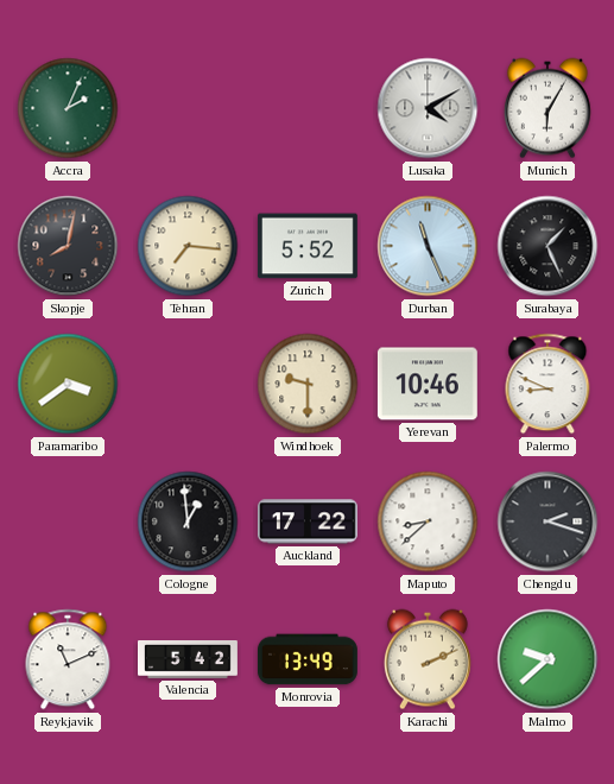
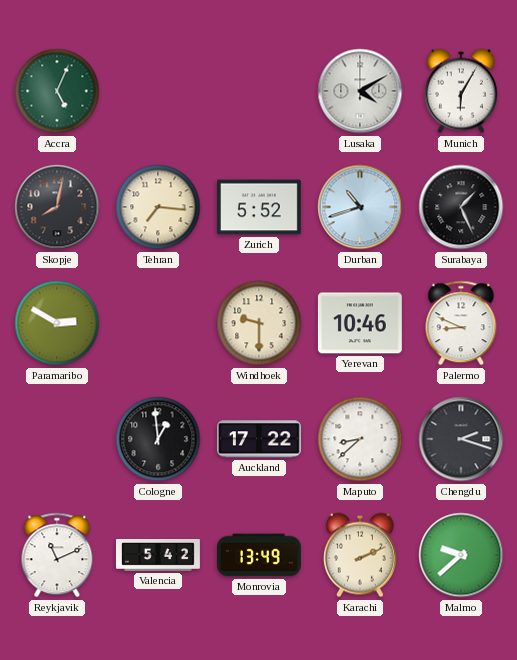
Accra: 2:04 -> 5:04 (57, 91)
Durban: 11:26 -> 10:42 (360, 207)
Paramaribo: 3:39 -> 2:50 (57, 323)
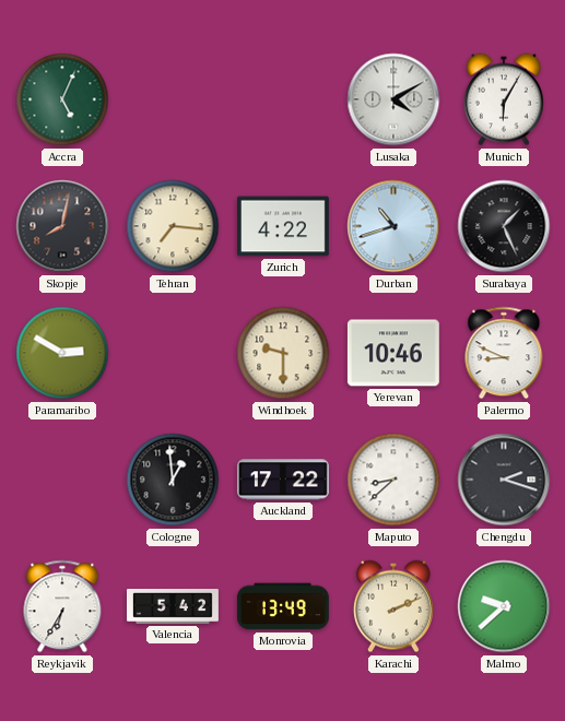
Zurich: 5:52 -> 4:22 (283, 226)
Reykjavik: 11:11 -> 6:35 (62, 606)
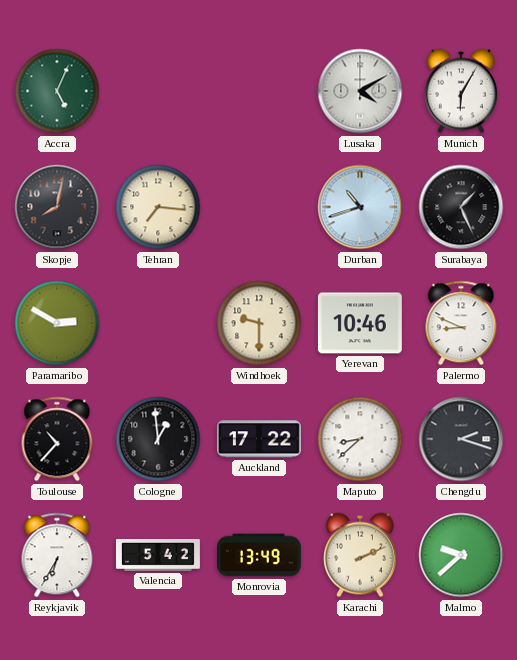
Zurich: 4:22 -> none (283, 226)
Toulouse: none -> 10:37 (57, 439)
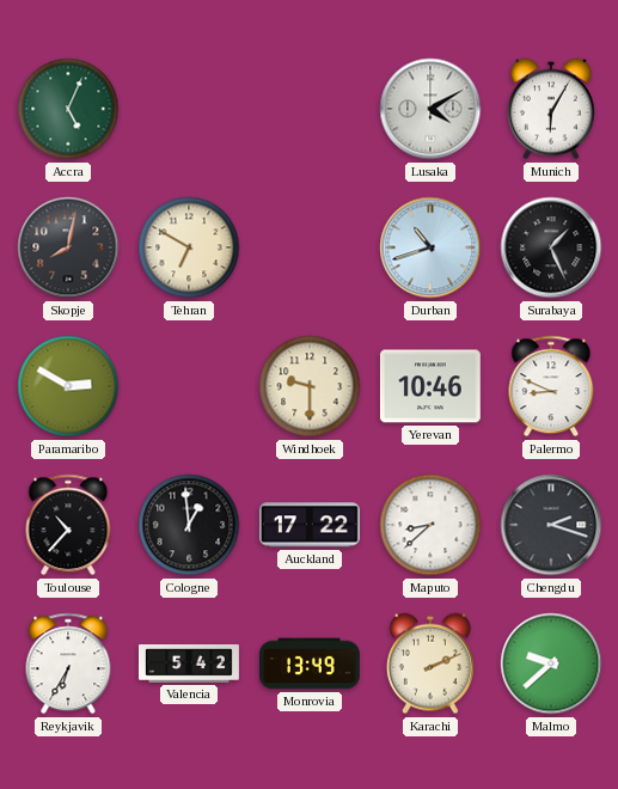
Tehran: 7:16 -> 6:50 (189, 247)
